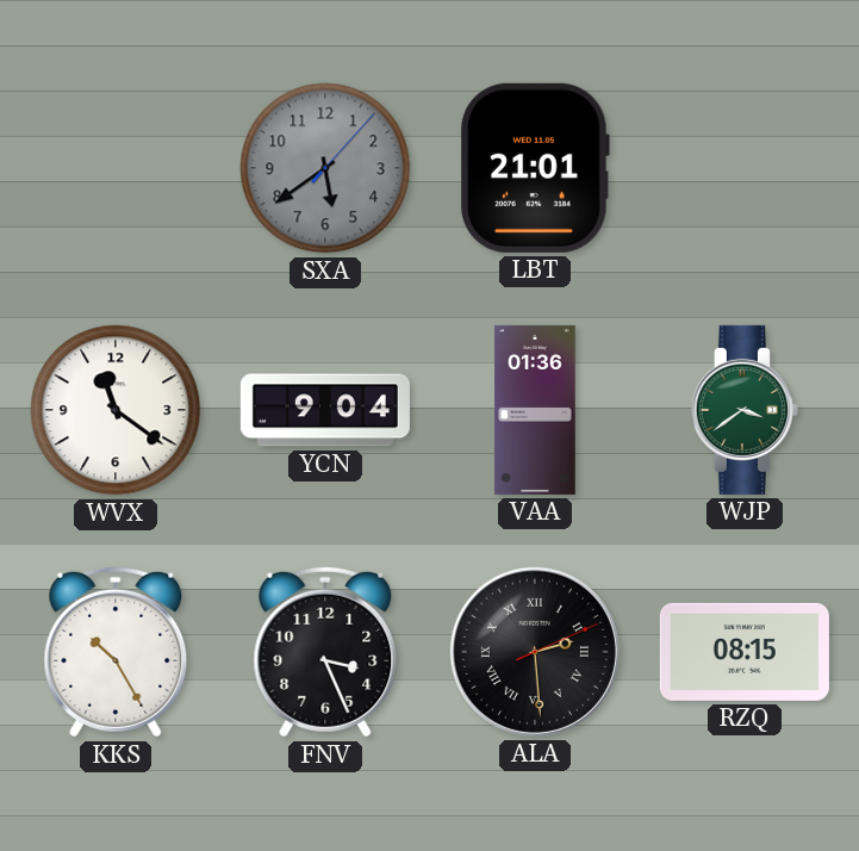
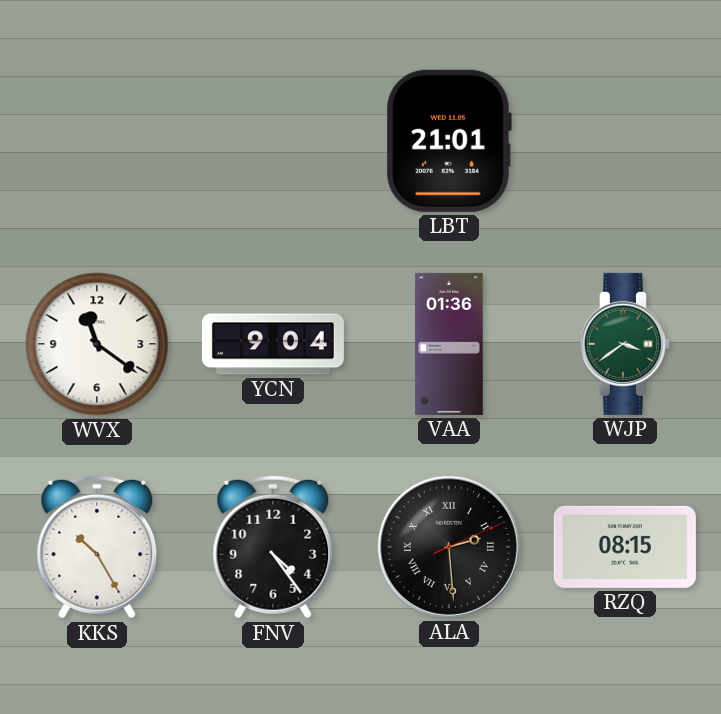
SXA: 5:39 -> none (325, 168)
FNV: 3:26 -> 4:24 (273, 547)
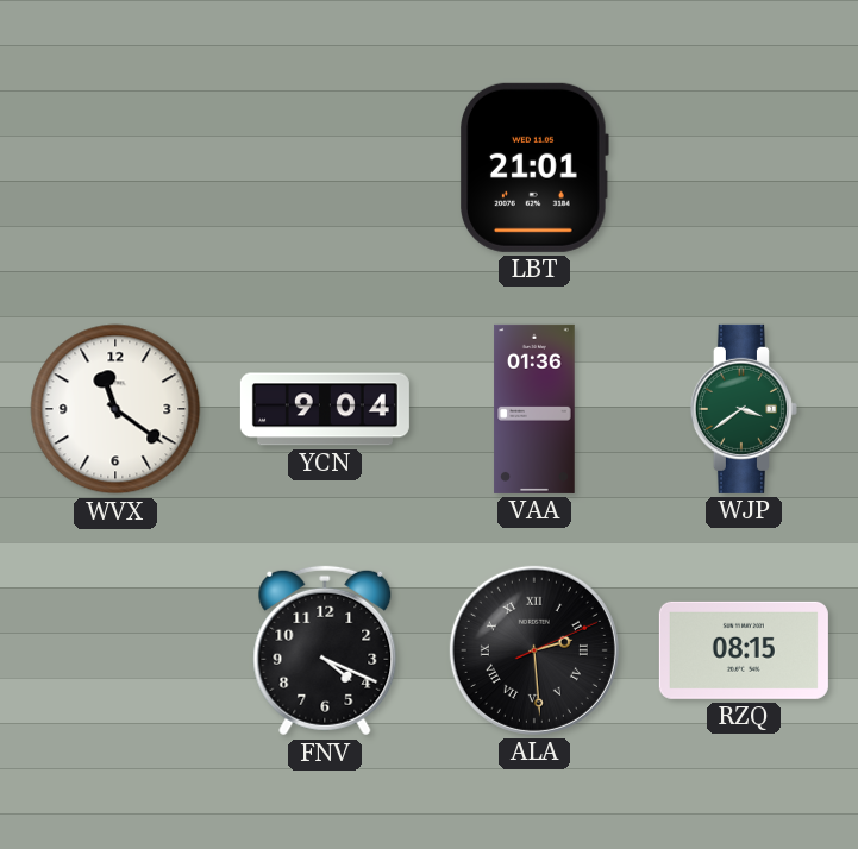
KKS: 10:25 -> none (97, 547)
FNV: 4:24 -> 4:19 (325, 650)
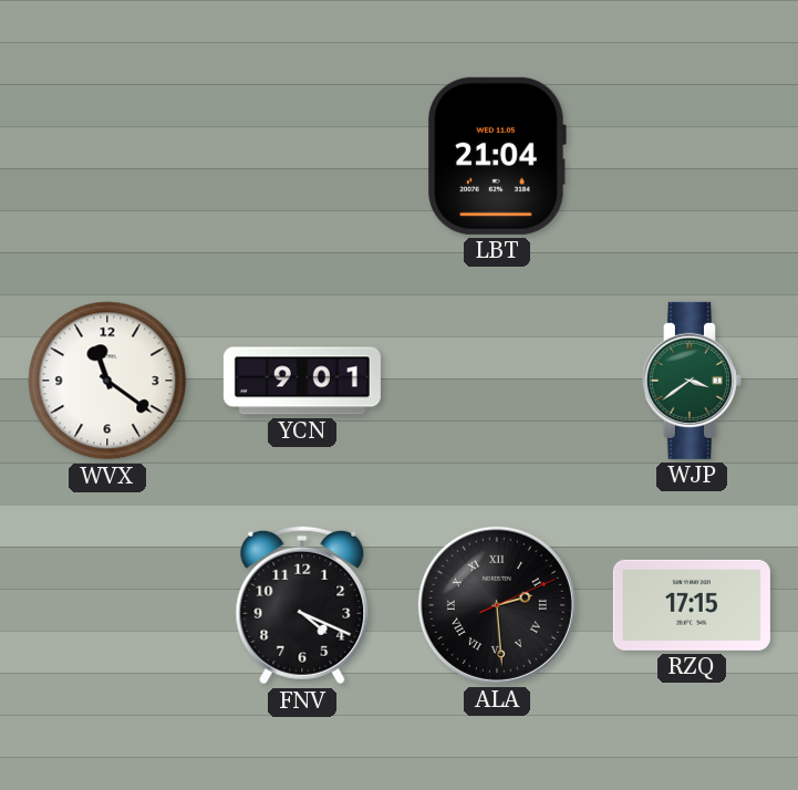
LBT: 21:01 -> 21:04 (497, 156)
YCN: 9:04 -> 9:01 (302, 381)
VAA: 01:36 -> none (534, 409)
RZQ: 08:15 -> 17:15 (692, 605)
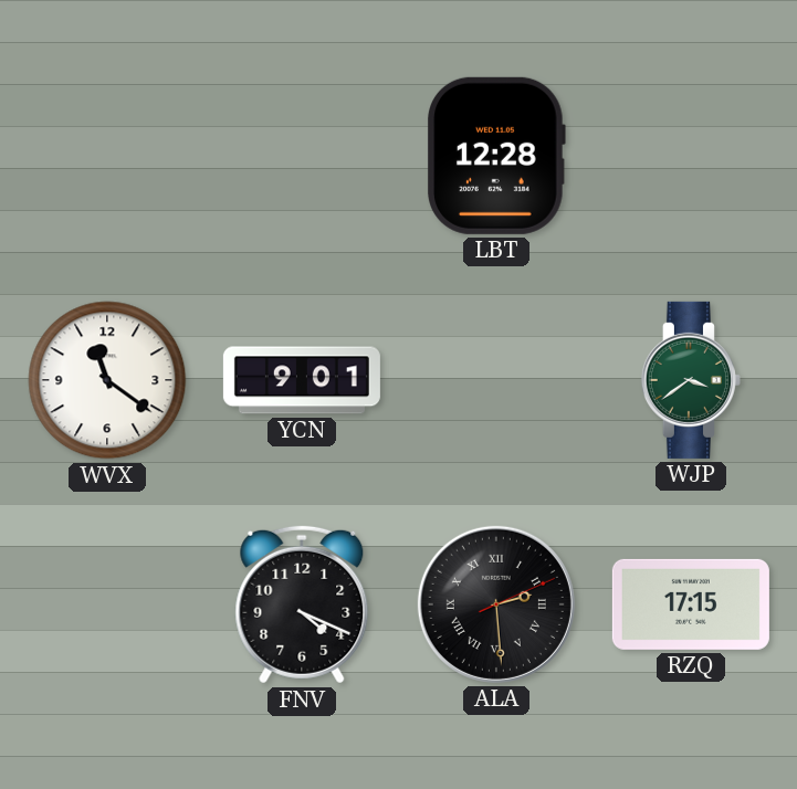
LBT: 21:04 -> 12:28 (496, 156)
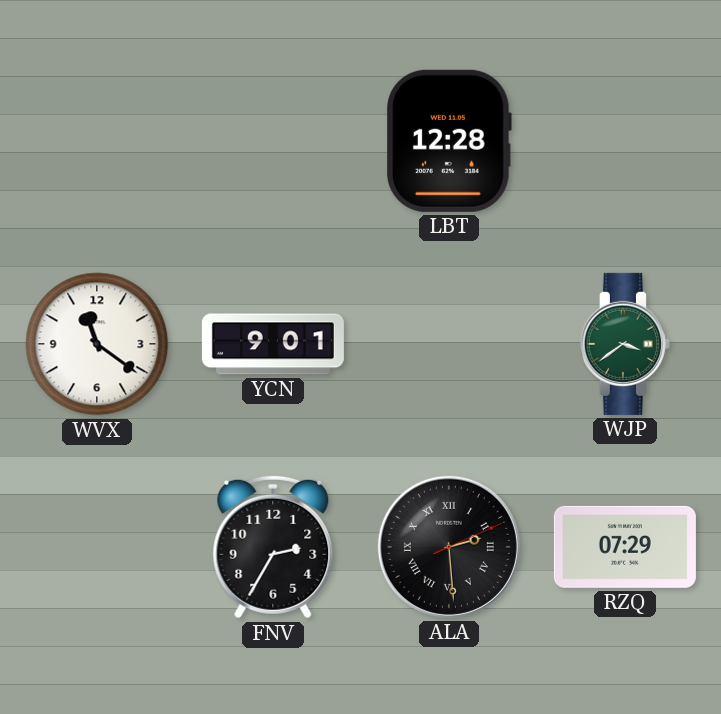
FNV: 4:19 -> 2:35 (273, 547)
RZQ: 17:15 -> 07:29 (625, 547)
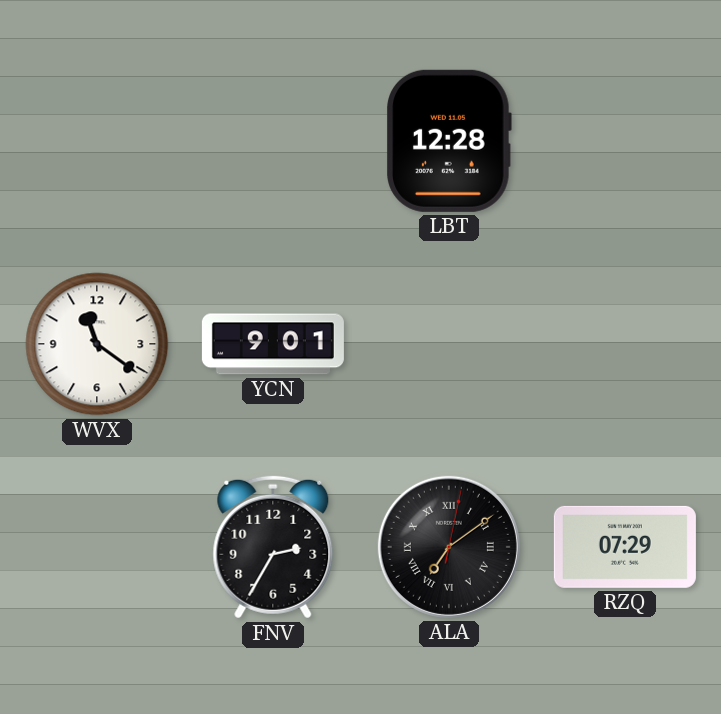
WJP: 3:39 -> none (625, 344)
ALA: 2:29 -> 7:09 (449, 547)
